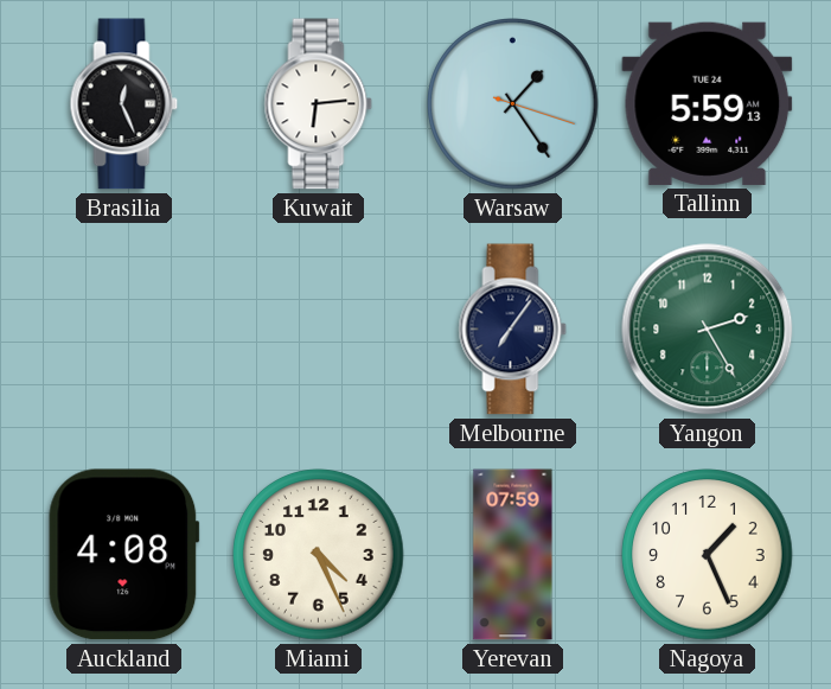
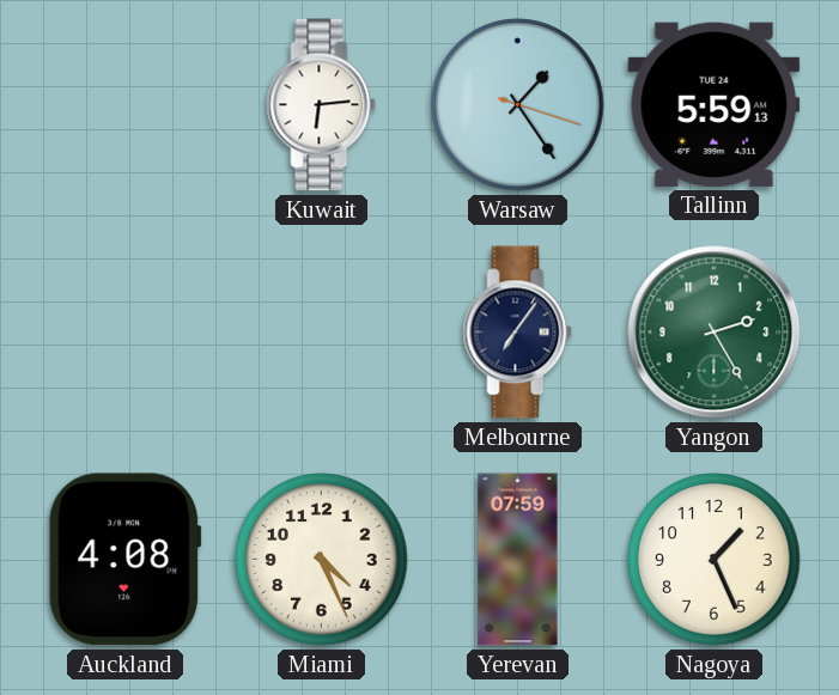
Brasilia: 12:26 -> none (124, 104)
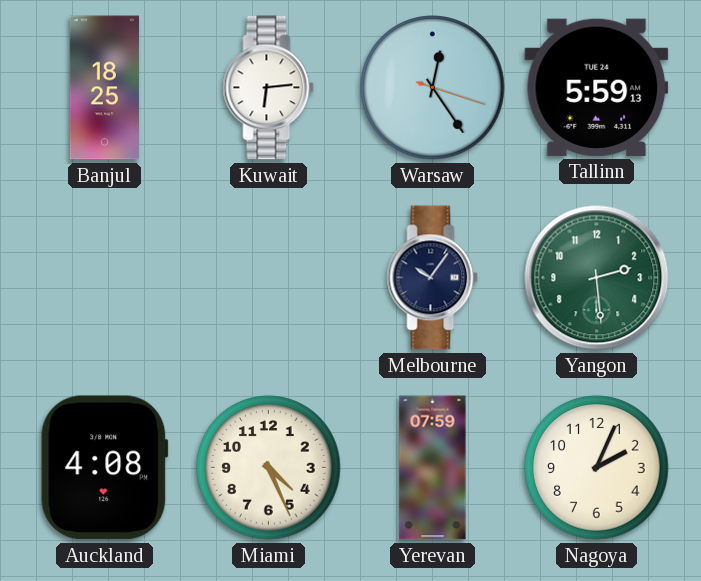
Banjul: none -> 18:25 (104, 88)
Warsaw: 1:24 -> 12:24 (433, 88)
Melbourne: 7:06 -> 10:06 (433, 278)
Yangon: 2:25 -> 2:29 (597, 278)
Nagoya: 1:26 -> 2:04 (597, 468)
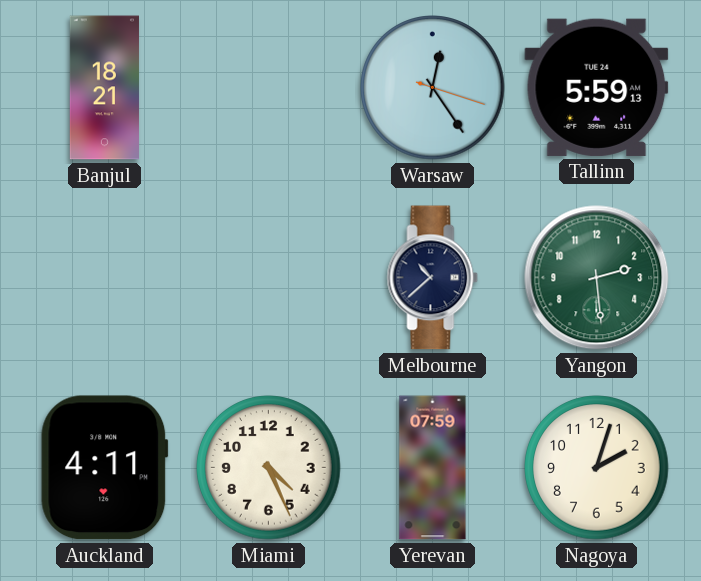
Banjul: 18:25 -> 18:21 (104, 88)
Kuwait: 6:14 -> none (269, 88)
Melbourne: 10:06 -> 10:38 (433, 278)
Auckland: 4:08 -> 4:11 (105, 468)
Nagoya: 2:04 -> 2:03 (597, 468)
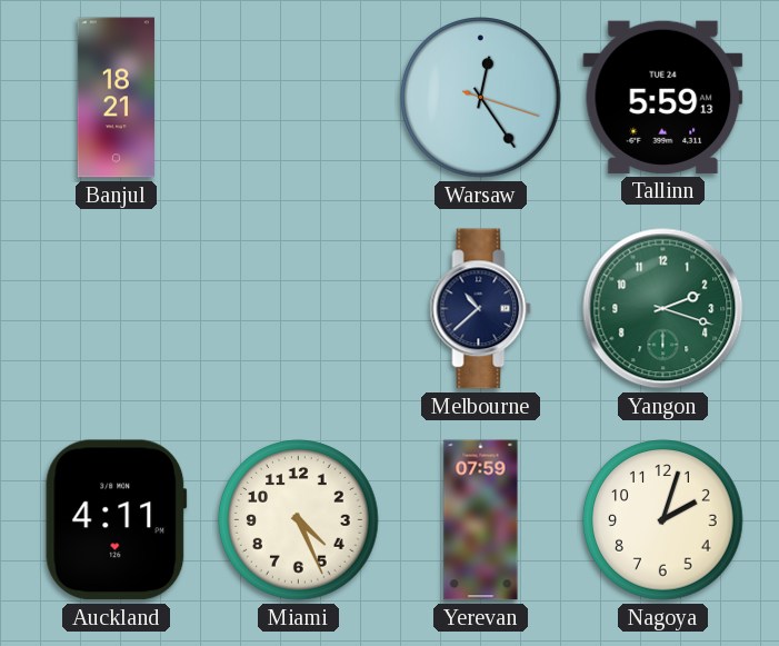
Yangon: 2:29 -> 2:18 (663, 309)
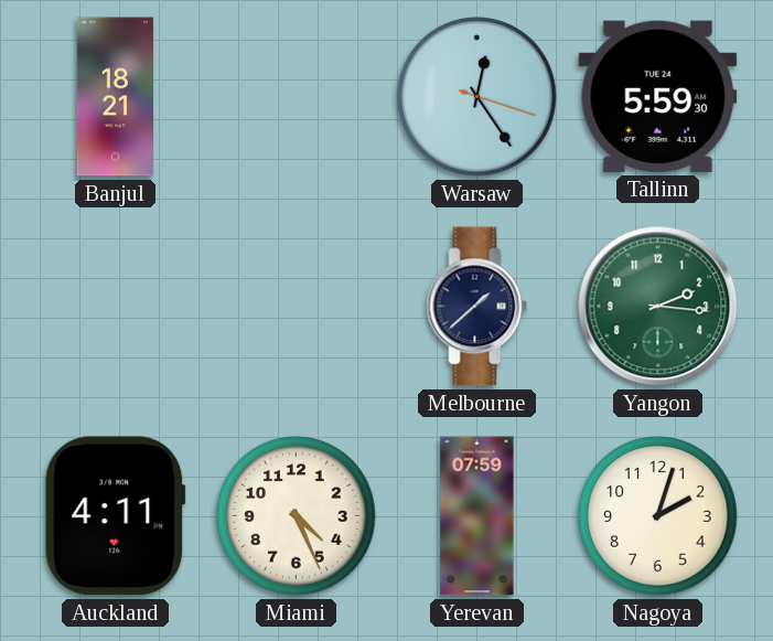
Tallinn: 5:59:13 -> 5:59:30 (658, 96)
Melbourne: 10:38 -> 1:38 (477, 307)
Yangon: 2:18 -> 2:16 (658, 307)
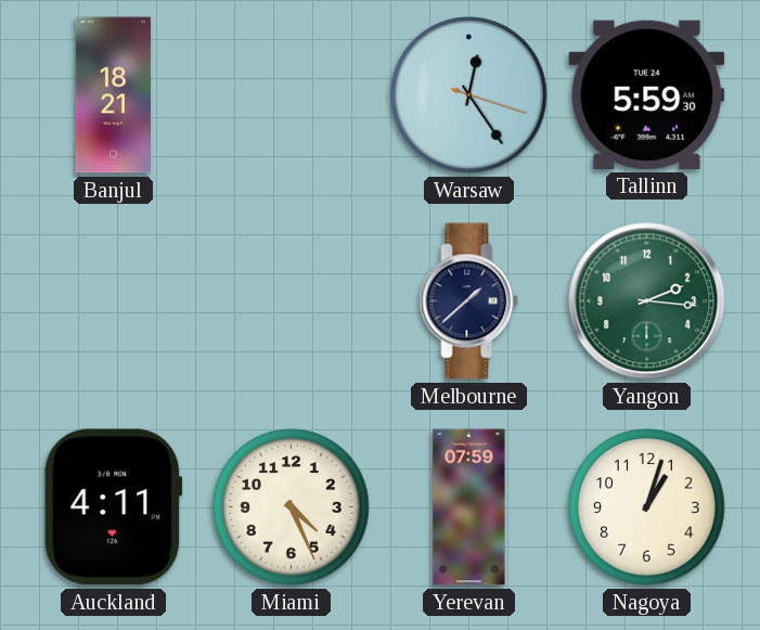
Nagoya: 2:03 -> 1:03 (647, 507)
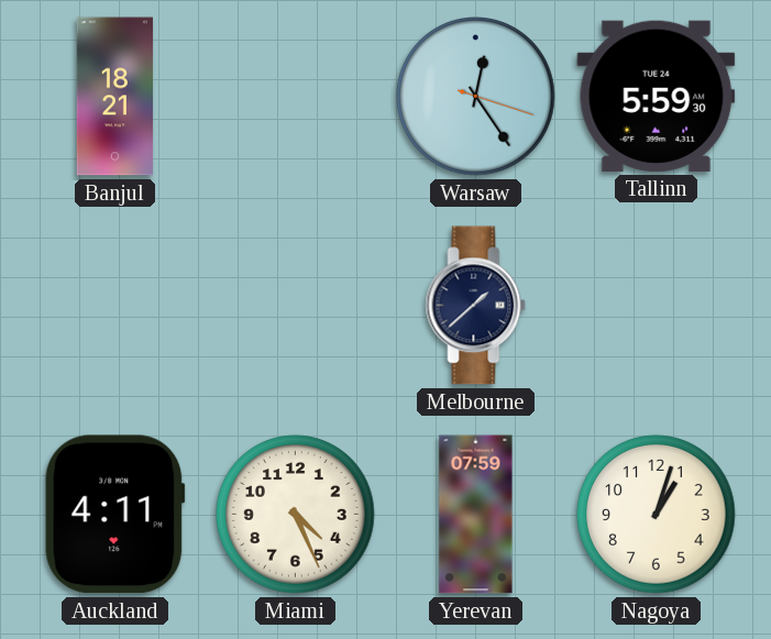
Yangon: 2:16 -> none (647, 301)
